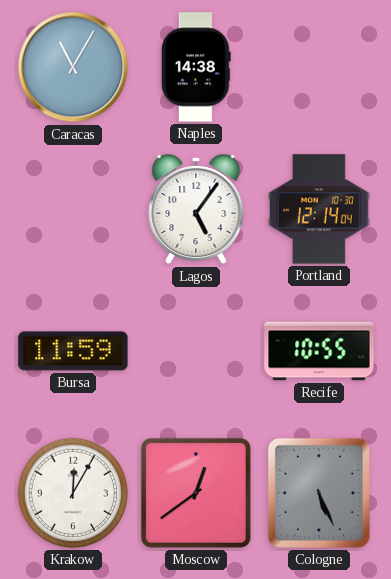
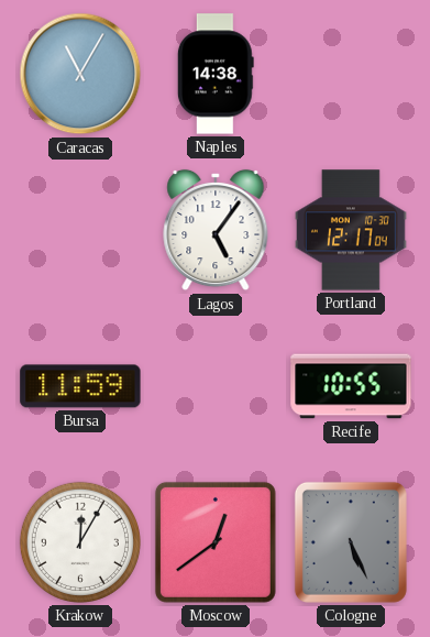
Portland: 12:14 -> 12:17 (352, 230)
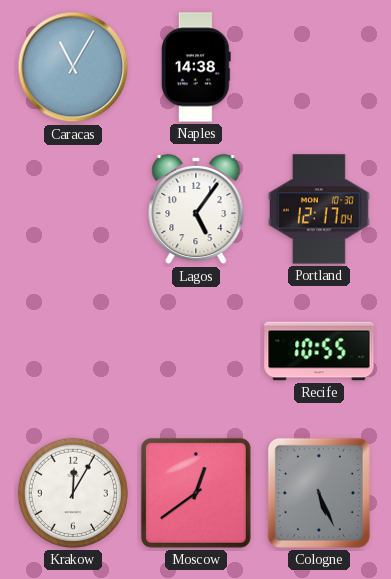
Bursa: 11:59 -> none (80, 386)
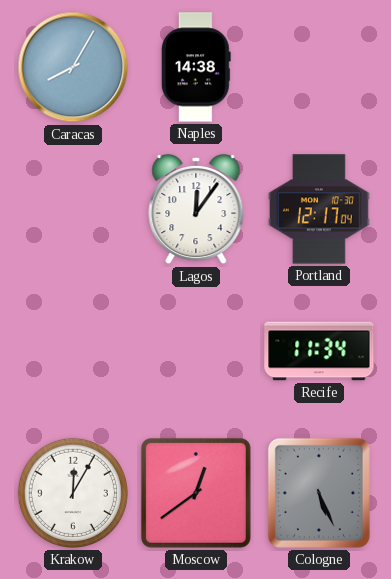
Caracas: 11:05 -> 8:05 (73, 67)
Lagos: 5:06 -> 12:06 (196, 209)
Recife: 10:55 -> 11:34 (319, 351)
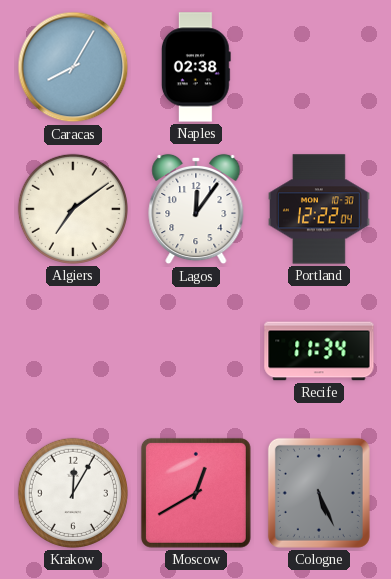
Naples: 14:38 -> 02:38 (196, 67)
Algiers: none -> 7:09 (73, 209)
Portland: 12:17 -> 12:22 (320, 209)
Moscow: 12:39 -> 12:40 (196, 493)
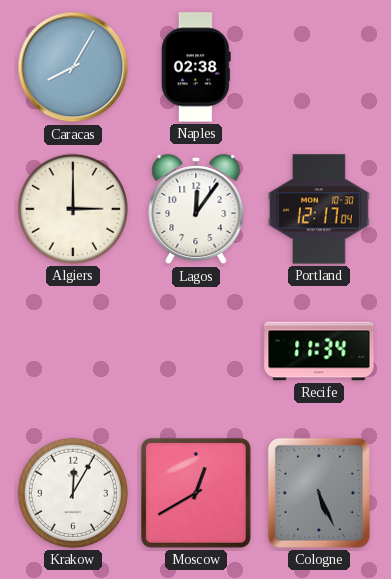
Algiers: 7:09 -> 3:00 (73, 209)
Portland: 12:22 -> 12:17 (320, 209)
